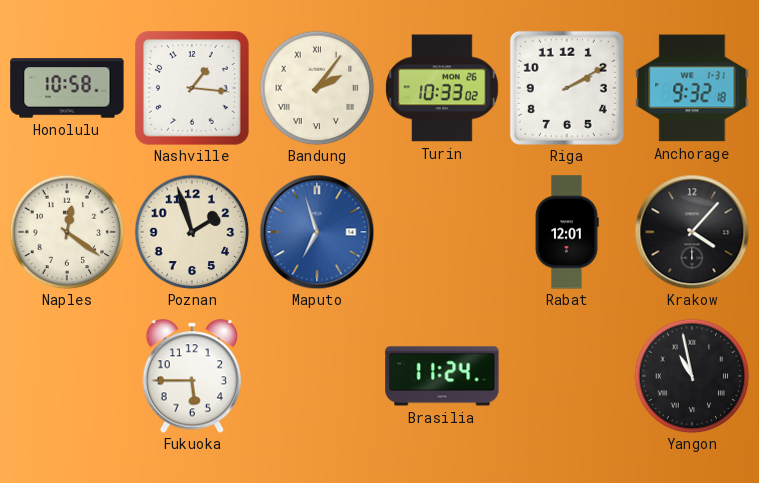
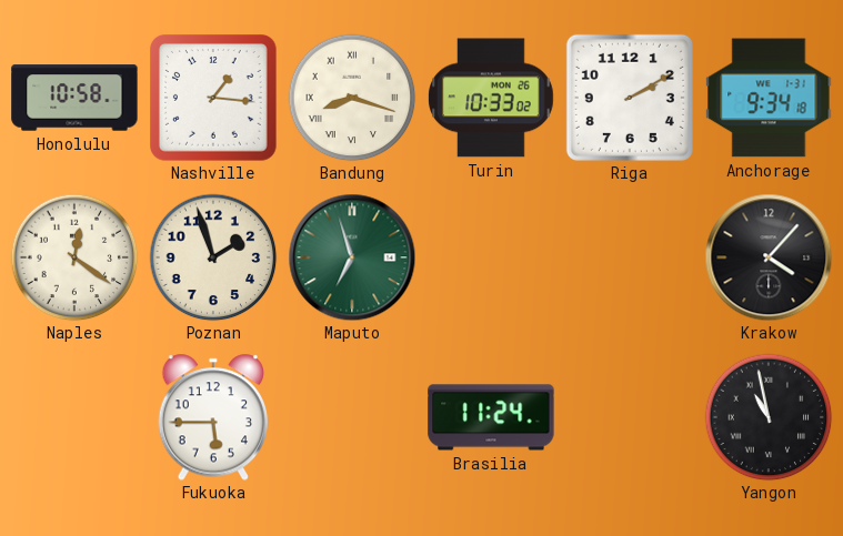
Bandung: 2:06 -> 8:18 (352, 98)
Anchorage: 9:32 -> 9:34 (769, 98)
Maputo dial: blue -> green (352, 257)
Rabat: 12:01 -> none (567, 232)
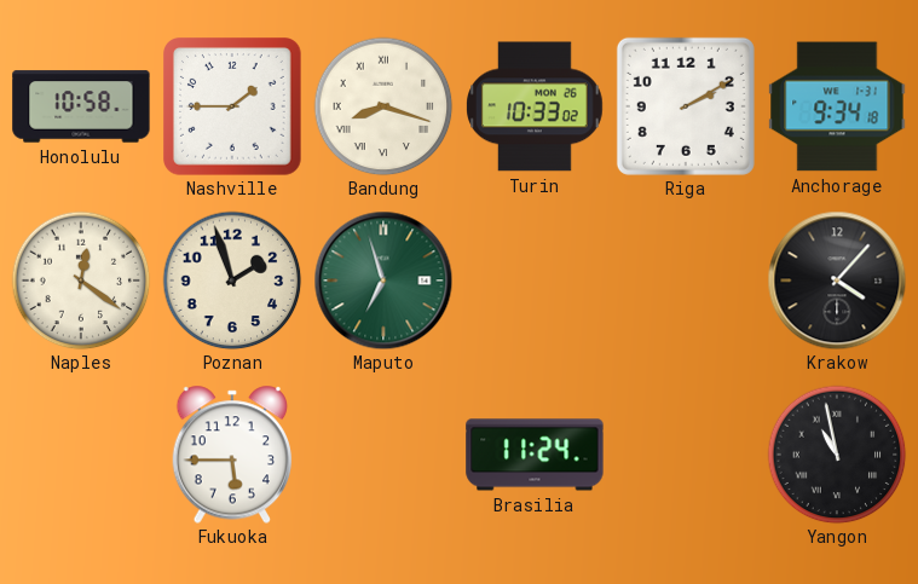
Nashville: 1:16 -> 1:45 (233, 108)
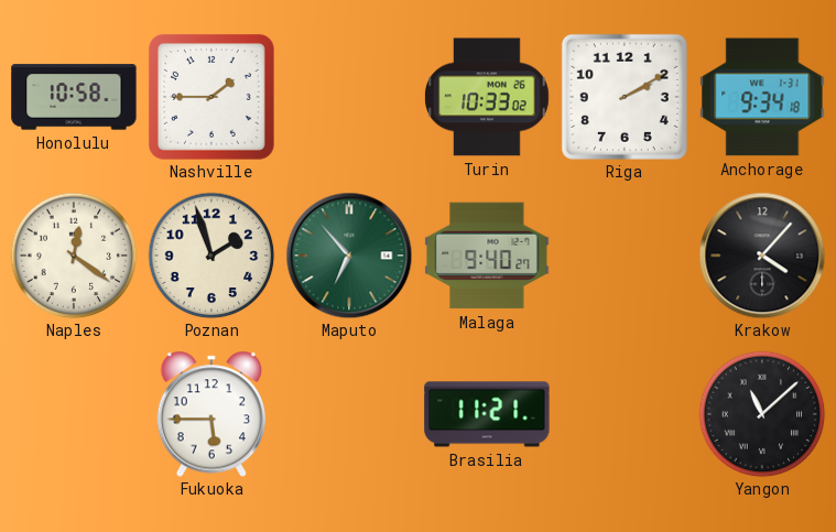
Bandung: 8:18 -> none (383, 106)
Maputo: 6:57 -> 6:53 (349, 256)
Malaga: none -> 9:40 (487, 256)
Brasilia: 11:24 -> 11:21 (487, 414)
Yangon: 10:58 -> 11:08 (762, 414)
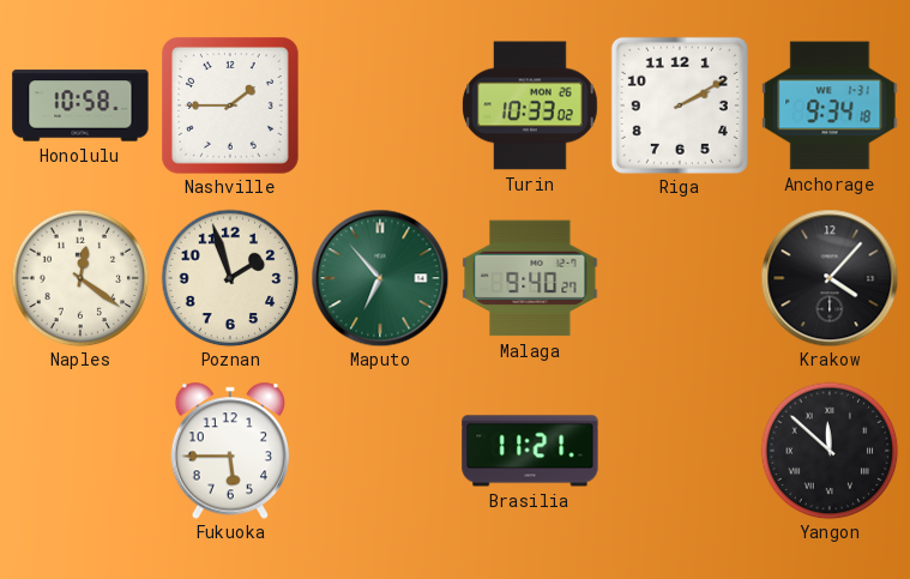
Yangon: 11:08 -> 11:52 (830, 451)
